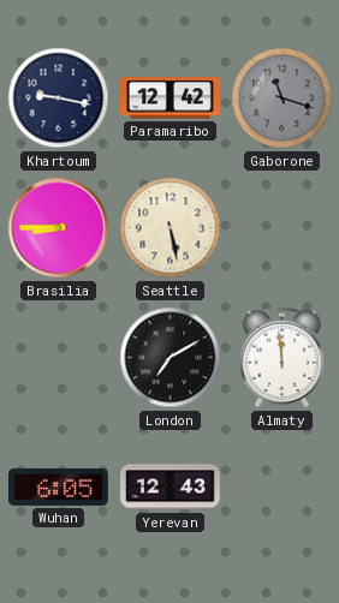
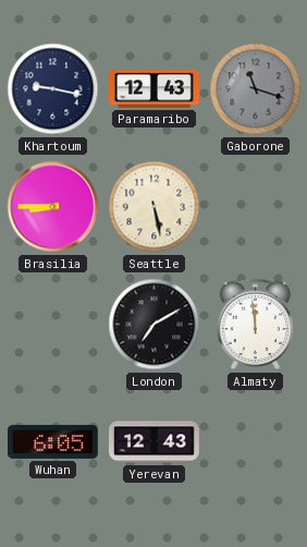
Paramaribo: 12:42 -> 12:43 (155, 89)
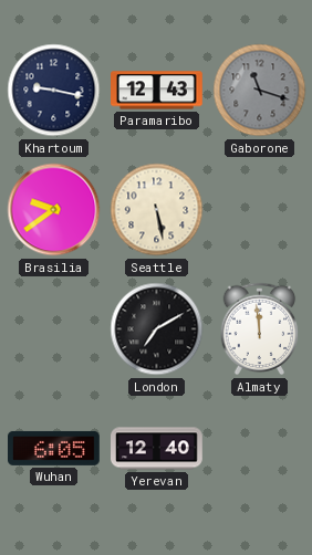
Brasilia: 8:45 -> 9:39 (54, 210)
Yerevan: 12:43 -> 12:40 (157, 449)
